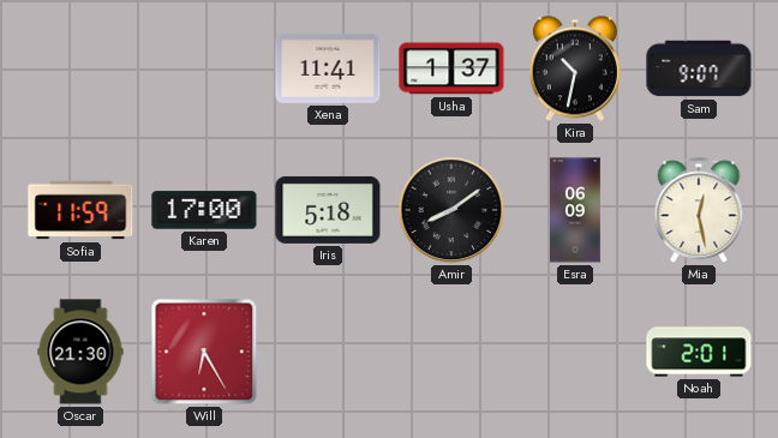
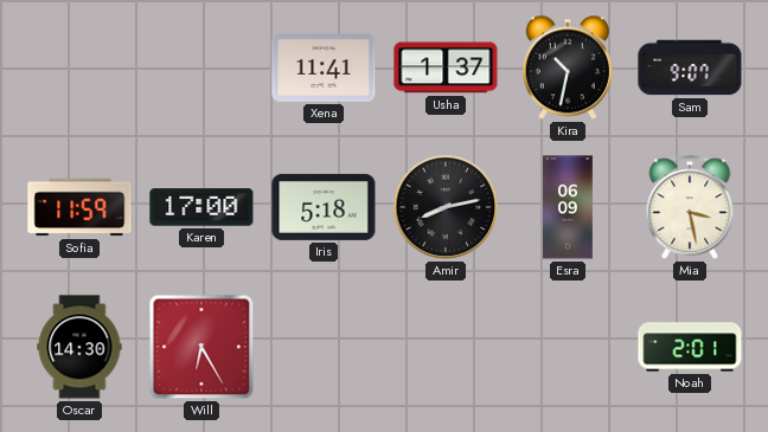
Amir: 8:09 -> 8:13 (446, 207)
Mia: 12:28 -> 3:28 (690, 208)
Oscar: 21:30 -> 14:30 (79, 347)
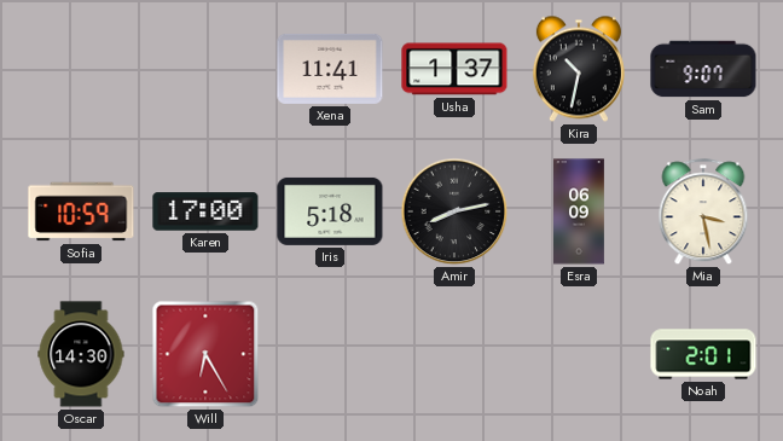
Sofia: 11:59 -> 10:59 (81, 211)
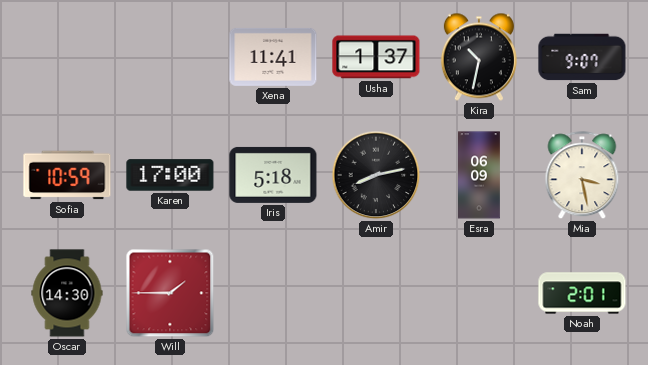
Will: 6:25 -> 1:45 (170, 293)
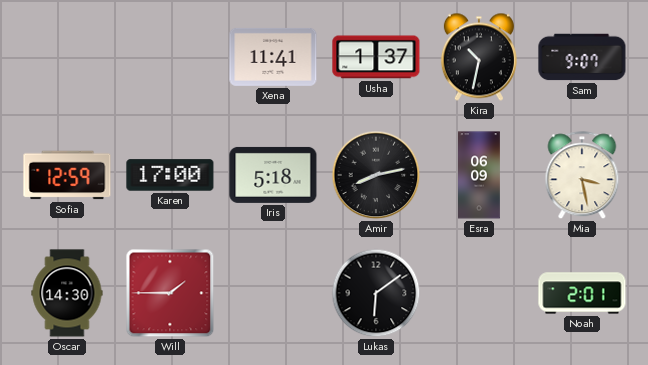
Sofia: 10:59 -> 12:59 (67, 175)
Lukas: none -> 6:09 (376, 293)
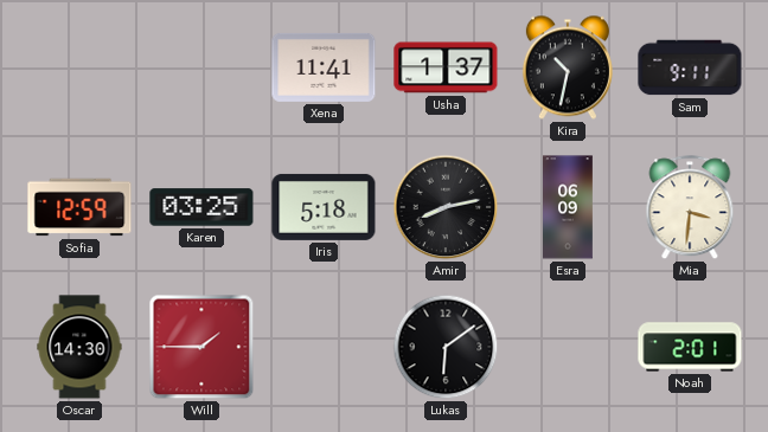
Sam: 9:07 -> 9:11 (690, 67)
Karen: 17:00 -> 03:25 (201, 207)
Mia: 3:28 -> 3:31 (690, 208)
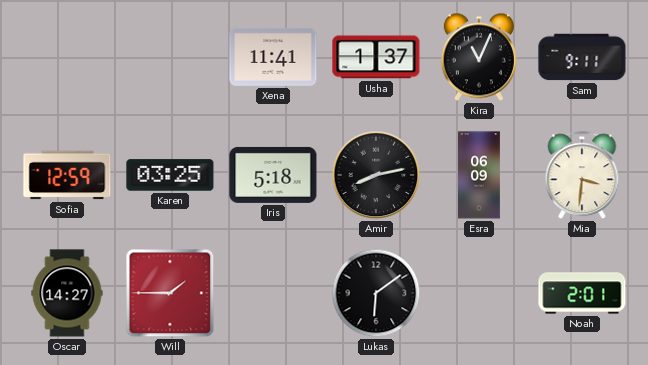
Kira: 10:32 -> 11:04 (479, 57)
Oscar: 14:30 -> 14:27 (67, 293)
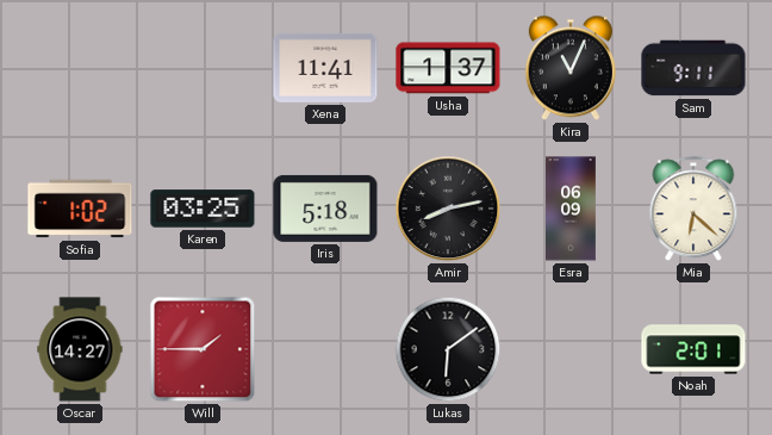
Sofia: 12:59 -> 1:02 (80, 209)
Mia: 3:31 -> 6:22 (693, 210)
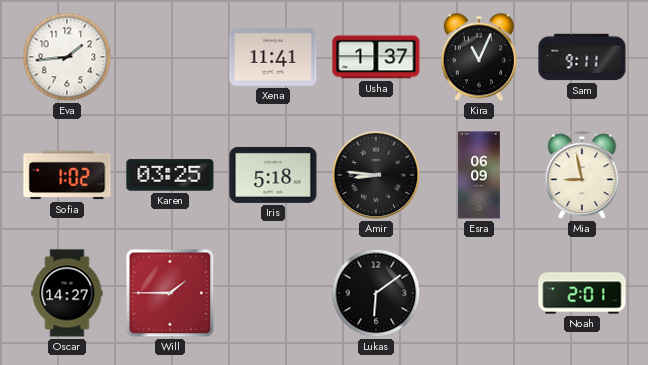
Eva: none -> 1:44 (67, 57)
Amir: 8:13 -> 8:46 (376, 175)
Mia: 6:22 -> 8:58 (582, 176)
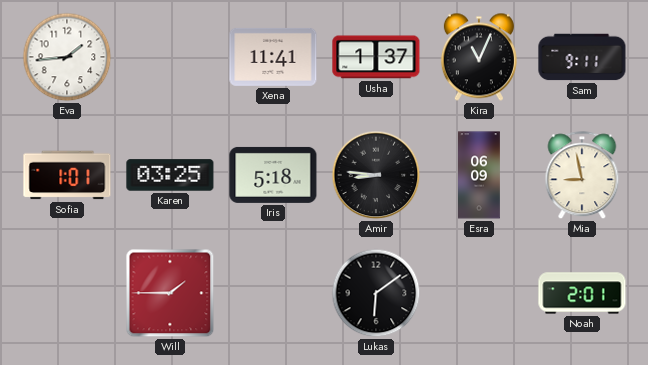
Sofia: 1:02 -> 1:01 (67, 175)
Oscar: 14:27 -> none (67, 293)
